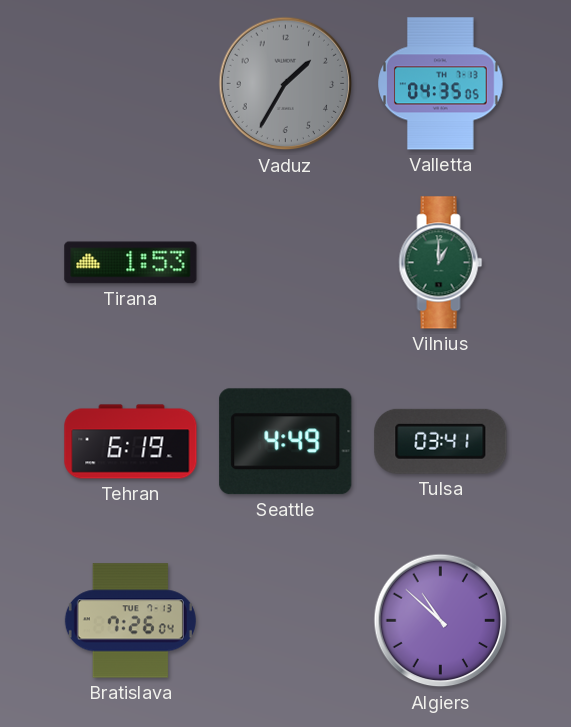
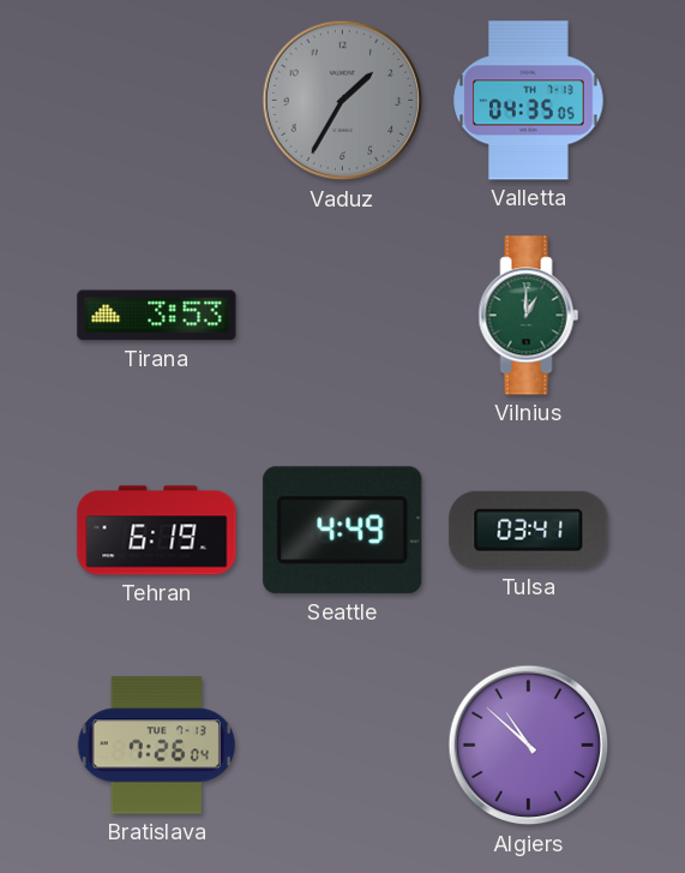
Tirana: 1:53 -> 3:53 (157, 316)
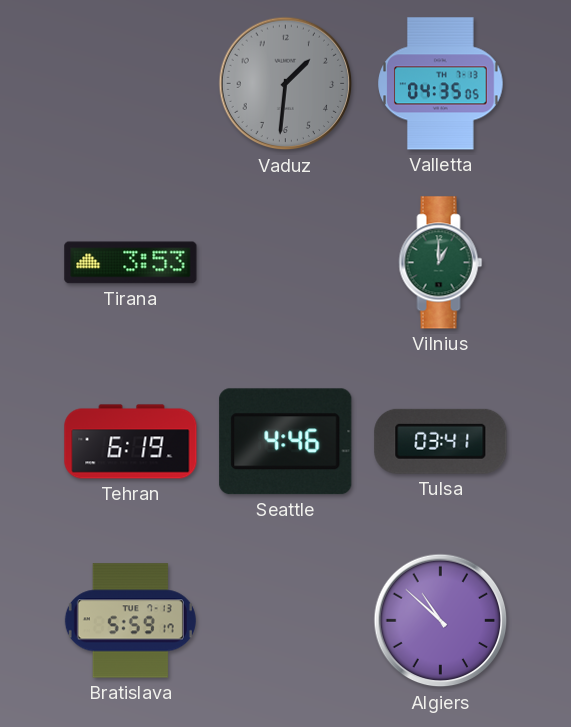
Vaduz: 1:35 -> 1:31 (286, 84)
Seattle: 4:49 -> 4:46 (286, 442)
Bratislava: 7:26 -> 5:59 (130, 621)
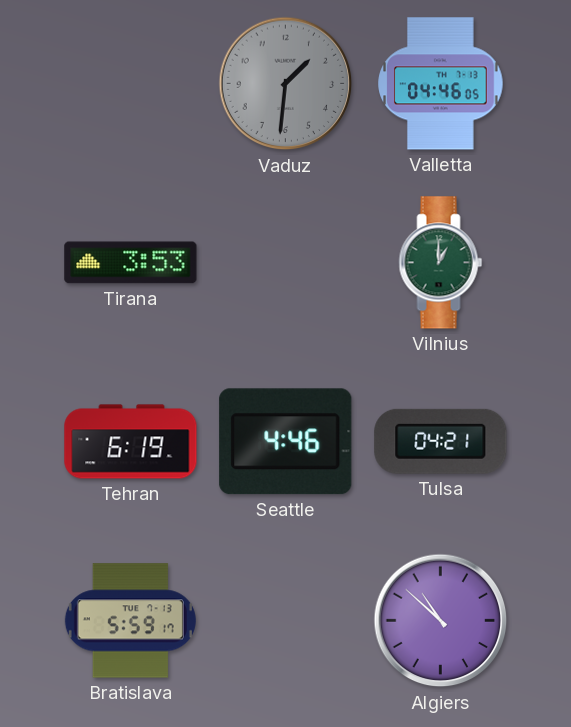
Valletta: 04:35 -> 04:46 (441, 84)
Tulsa: 03:41 -> 04:21 (441, 441)
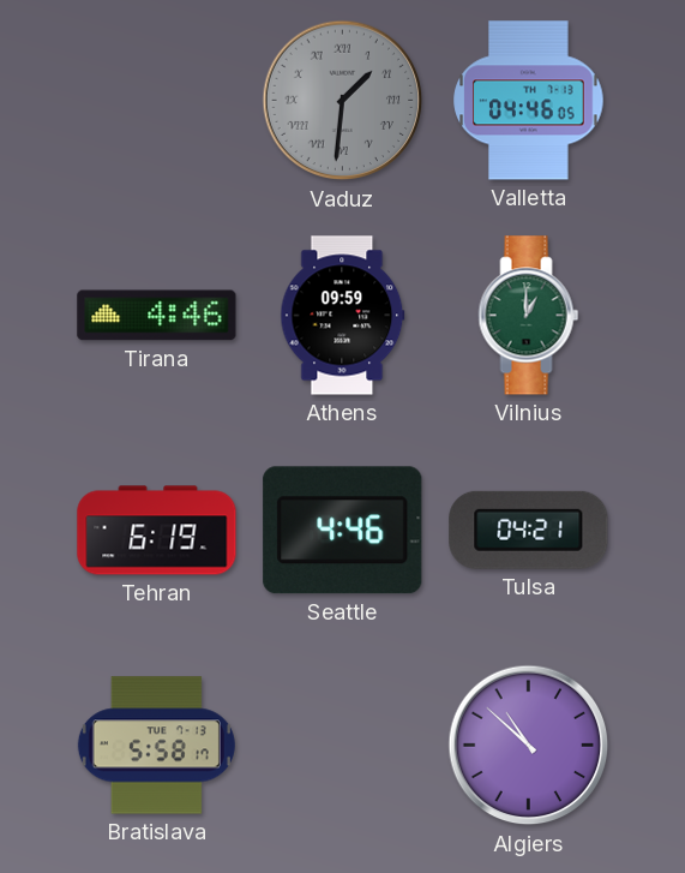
Vaduz numerals: Arabic -> Roman (343, 101)
Tirana: 3:53 -> 4:46 (157, 316)
Athens: none -> 09:59 (343, 316)
Bratislava: 5:59 -> 5:58 (156, 746)
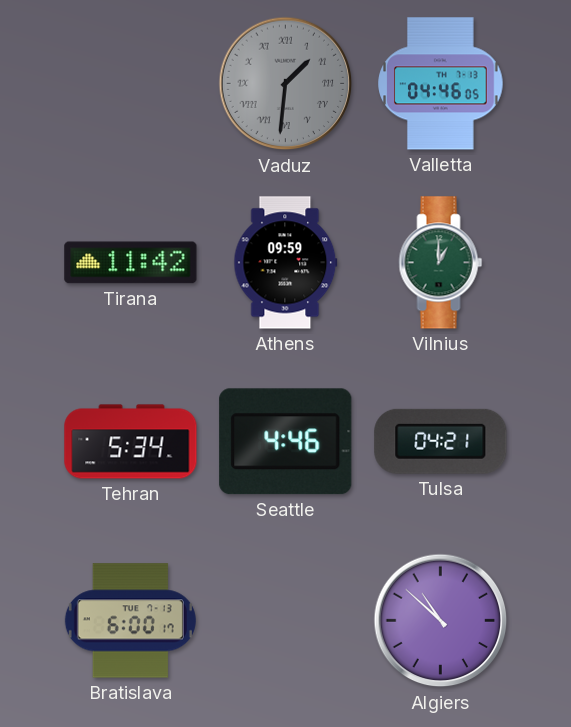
Tirana: 4:46 -> 11:42 (131, 263)
Tehran: 6:19 -> 5:34 (131, 442)
Bratislava: 5:58 -> 6:00 (130, 621)
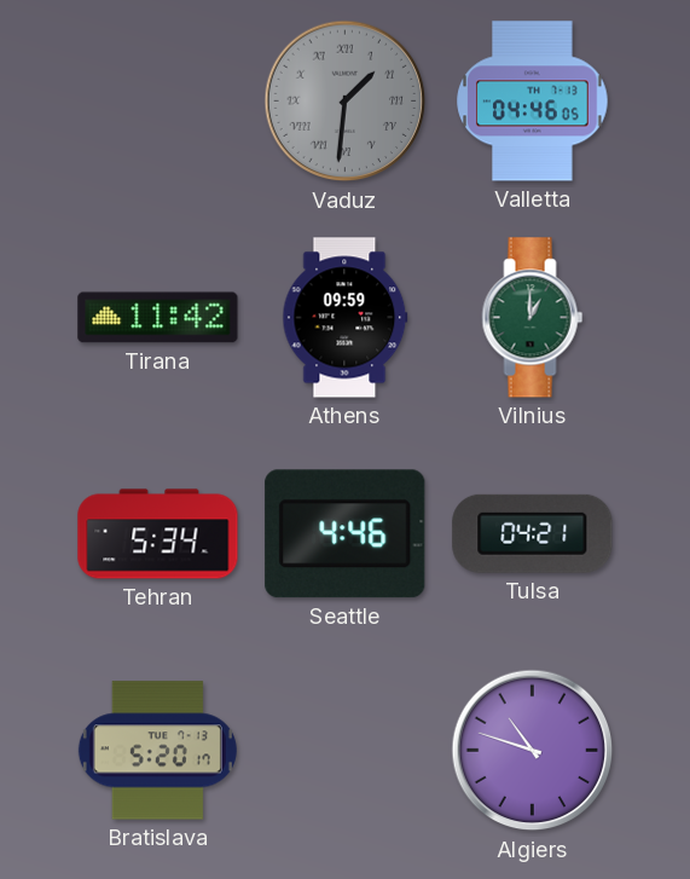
Bratislava: 6:00 -> 5:20 (157, 751)
Algiers: 10:52 -> 10:48 (533, 751)
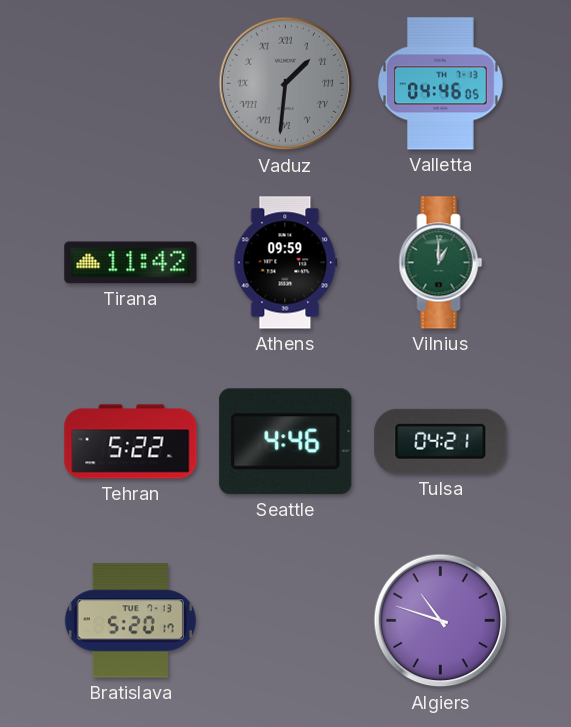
Tehran: 5:34 -> 5:22 (131, 442)
